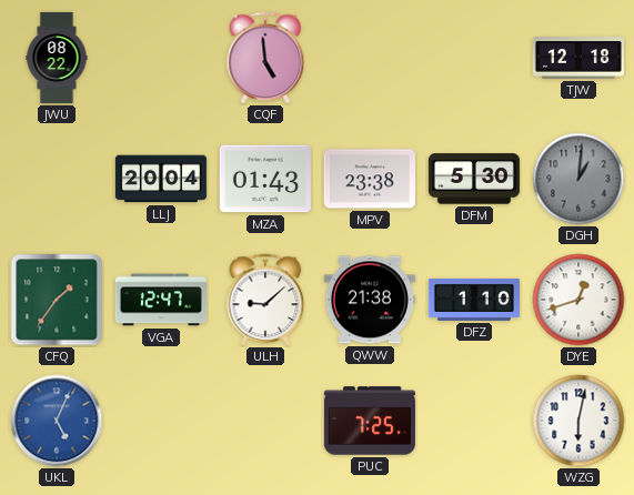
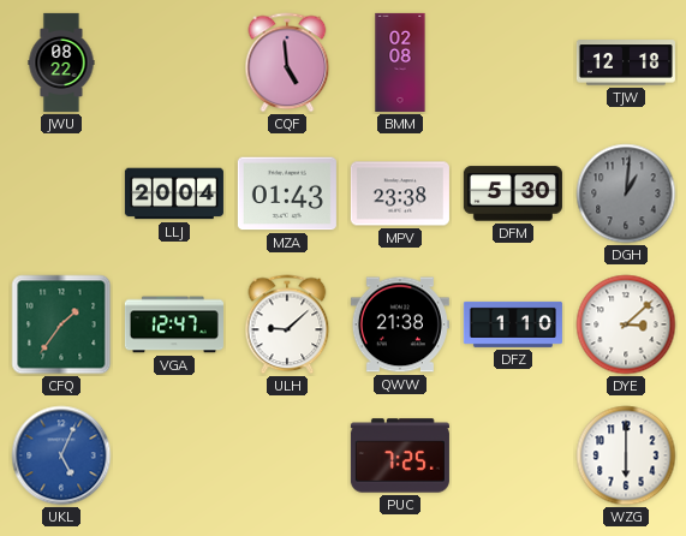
BMM: none -> 02:08 (400, 62)
DYE: 12:42 -> 3:08 (626, 324)
WZG: 6:02 -> 6:00 (626, 455)
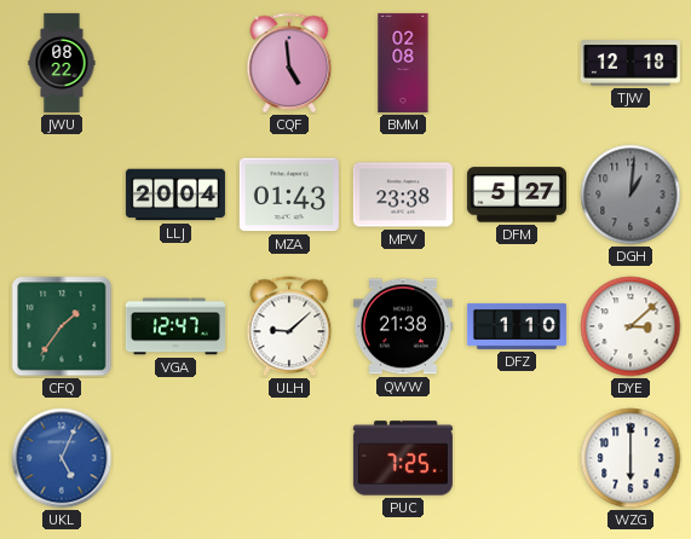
DFM: 5:30 -> 5:27 (517, 195)
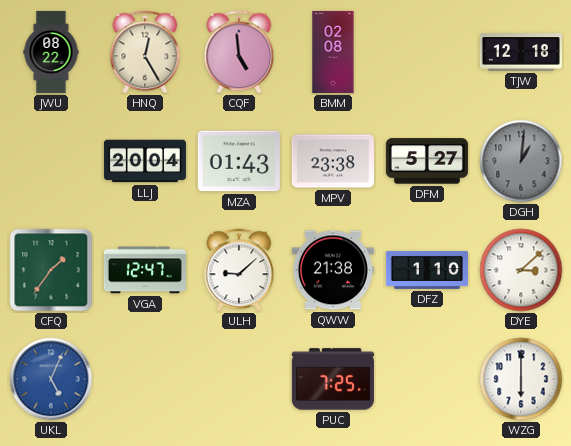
HNQ: none -> 12:25 (145, 52)
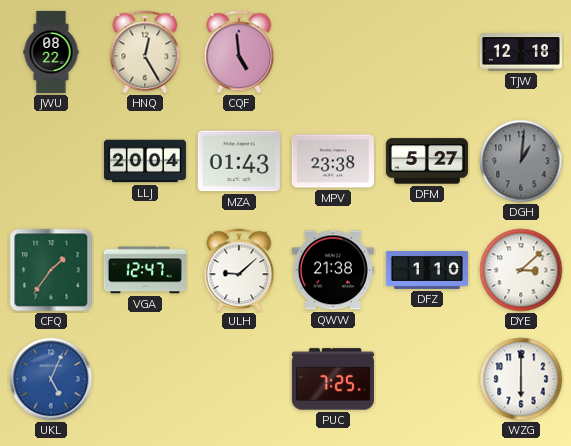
BMM: 02:08 -> none (333, 52)
